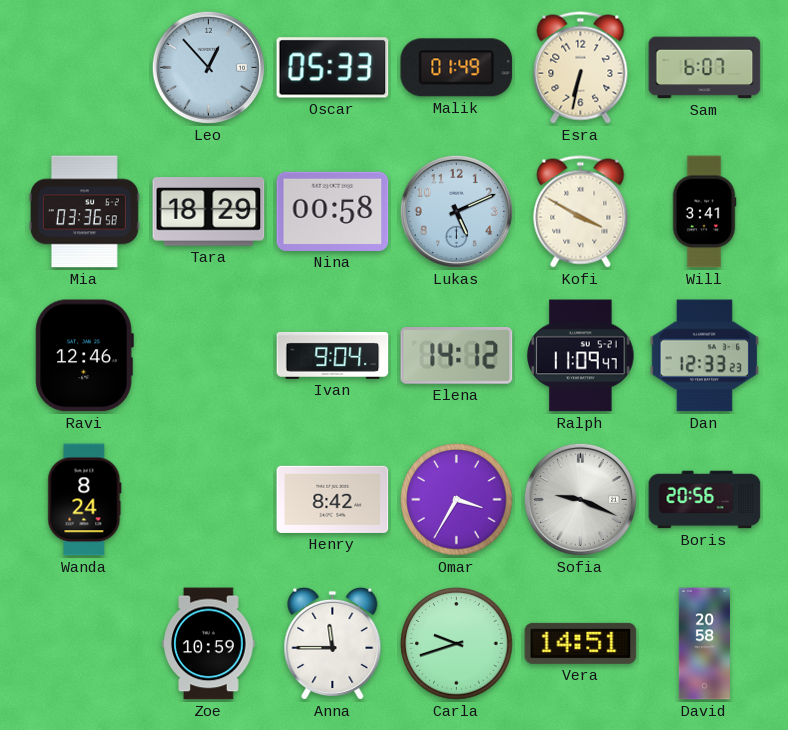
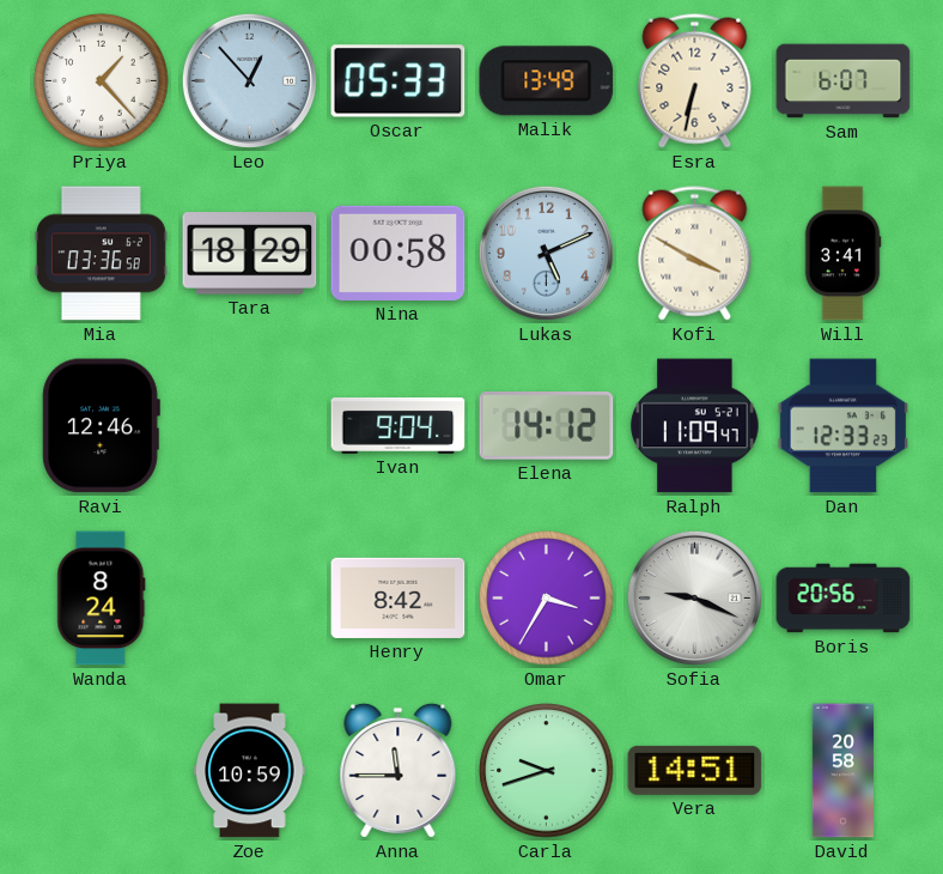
Priya: none -> 1:23 (102, 81)
Malik: 01:49 -> 13:49 (547, 81)
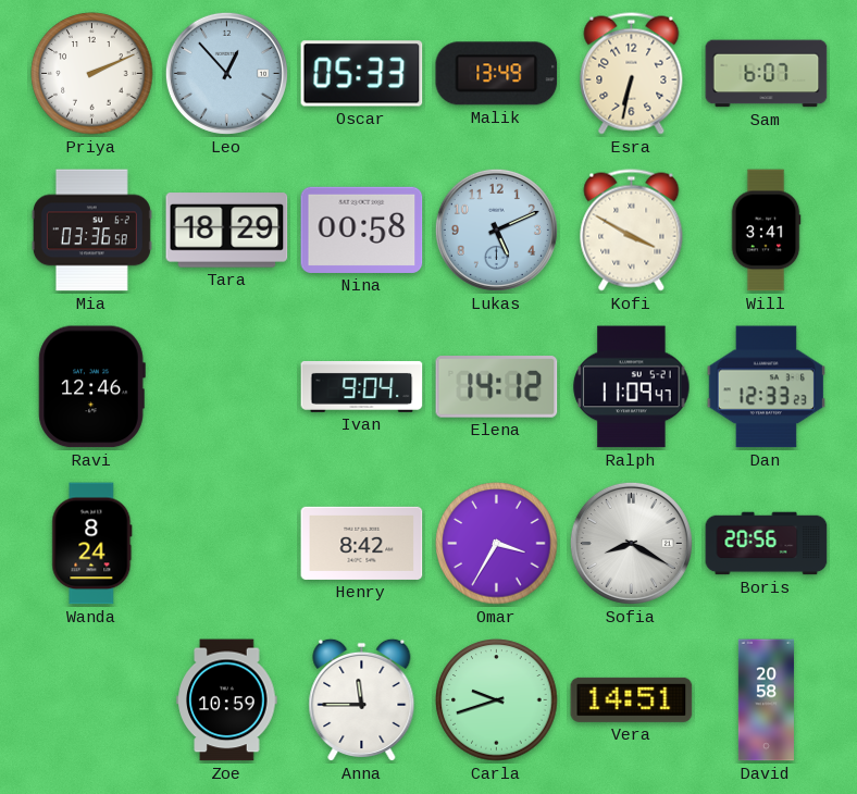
Priya: 1:23 -> 2:11 (92, 74)
Sofia: 9:19 -> 8:20 (631, 543)
